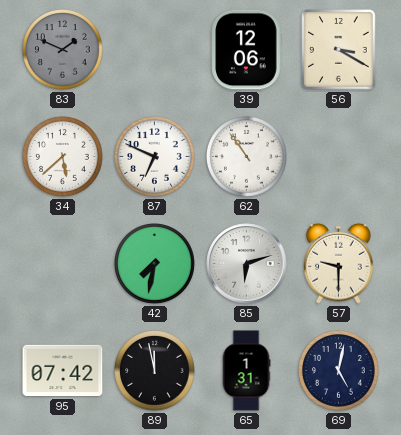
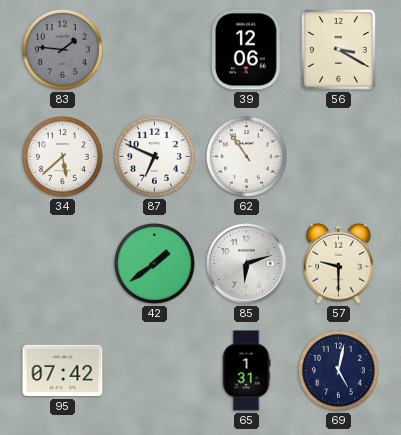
83: 1:49 -> 1:46 (63, 50)
42: 7:32 -> 1:39 (155, 264)
89: 11:58 -> none (155, 371)
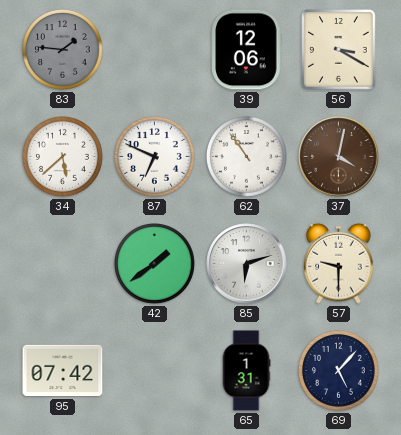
37: none -> 4:02 (339, 157)
69: 5:02 -> 5:07 (339, 371)
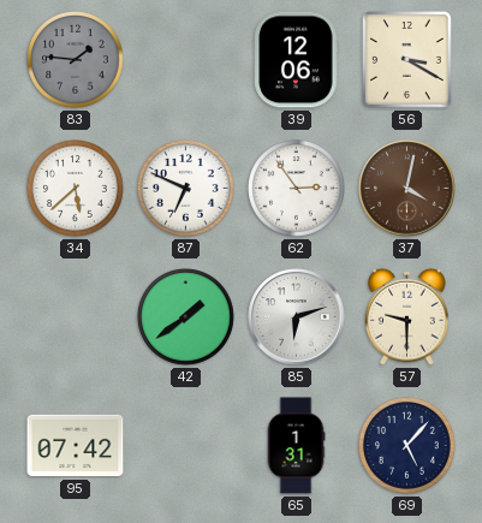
62: 10:54 -> 2:54 (297, 189)
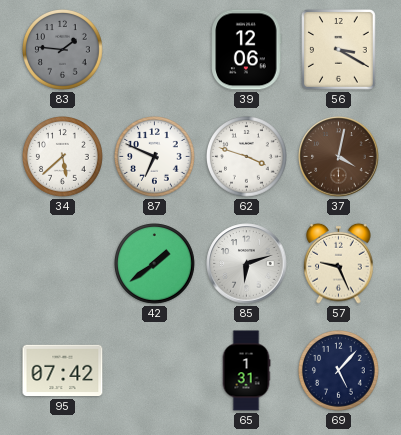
62: 2:54 -> 3:48 (247, 157)
57: 9:30 -> 9:26 (339, 263)
